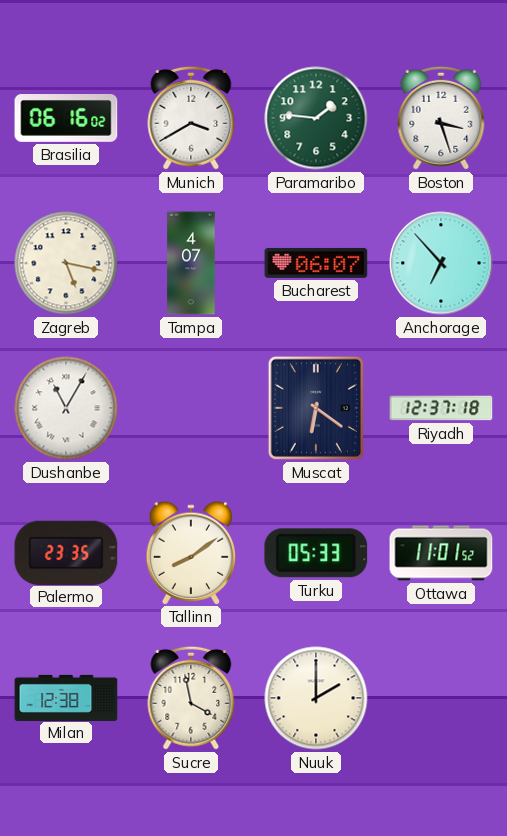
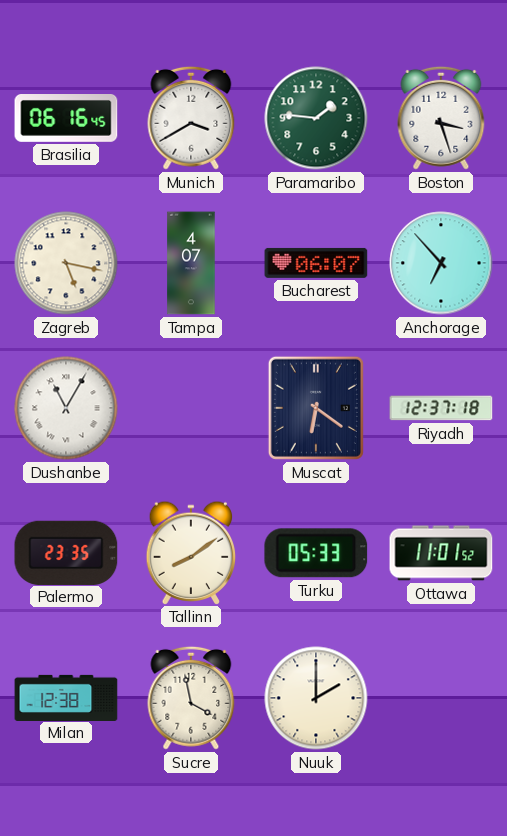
Brasilia: 06:16:02 -> 06:16:45 (66, 119)
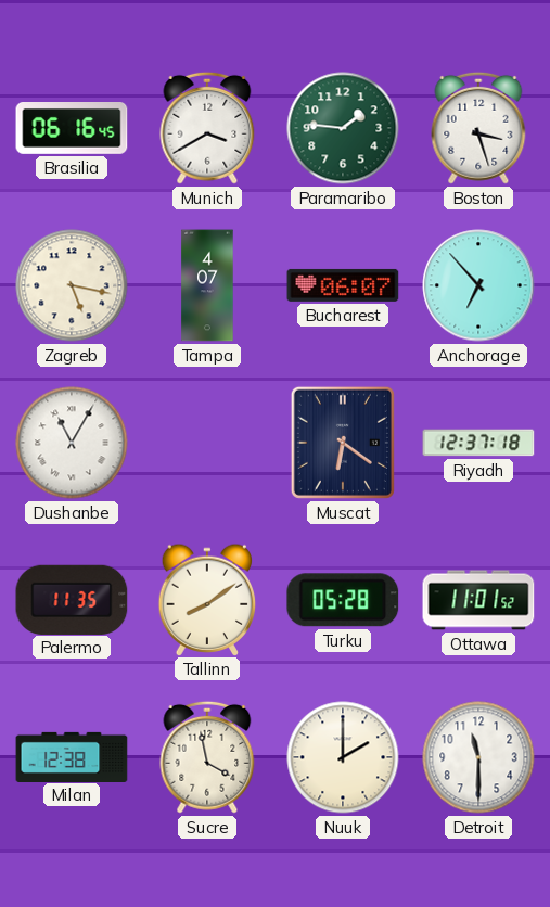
Palermo: 23:35 -> 11:35 (72, 599)
Turku: 05:33 -> 05:28 (343, 600)
Detroit: none -> 11:30 (478, 757)
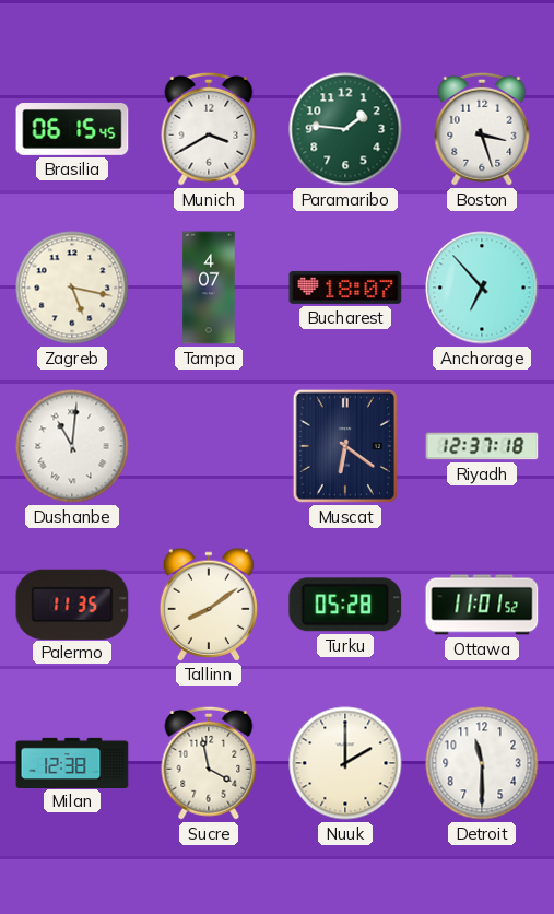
Brasilia: 06:16 -> 06:15 (72, 130)
Bucharest: 06:07 -> 18:07 (345, 288)
Dushanbe: 11:05 -> 11:01 (72, 446)
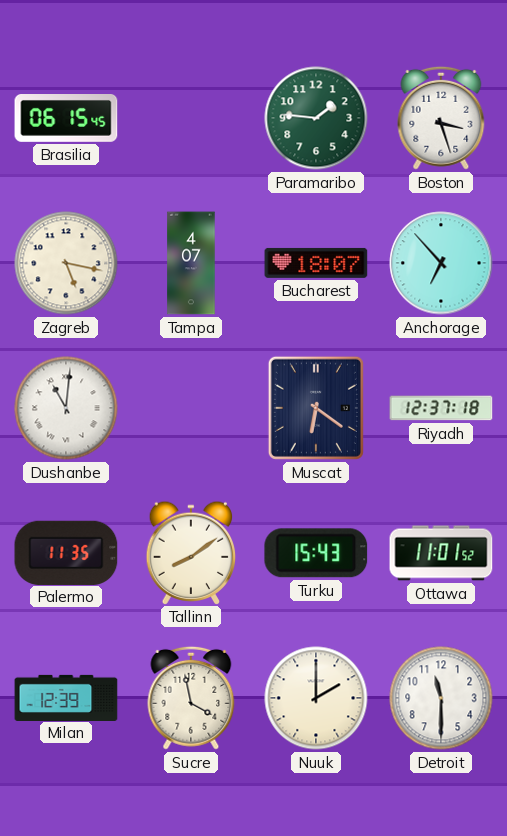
Munich: 3:40 -> none (209, 129)
Turku: 05:28 -> 15:43 (316, 553)
Milan: 12:38 -> 12:39 (66, 697)
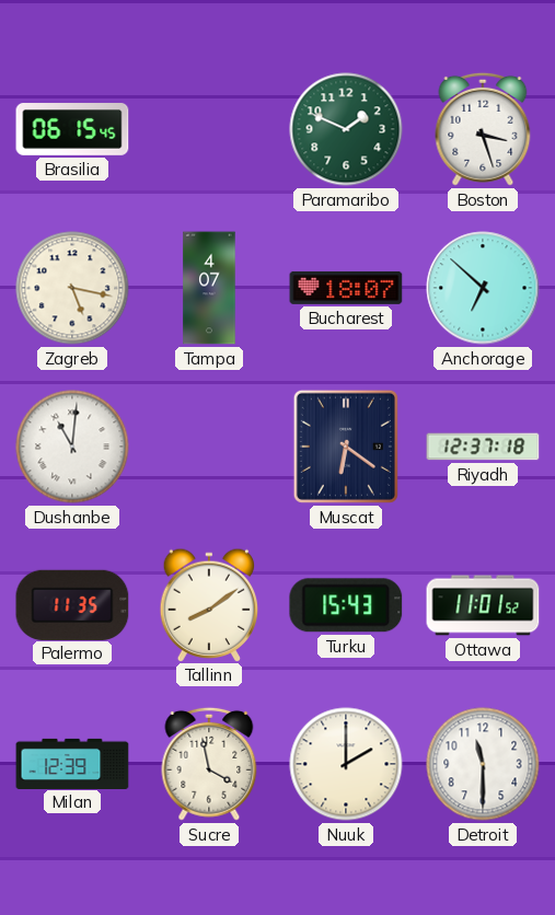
Paramaribo: 1:46 -> 1:49 (346, 129)
Anchorage: 6:53 -> 6:52 (483, 288)
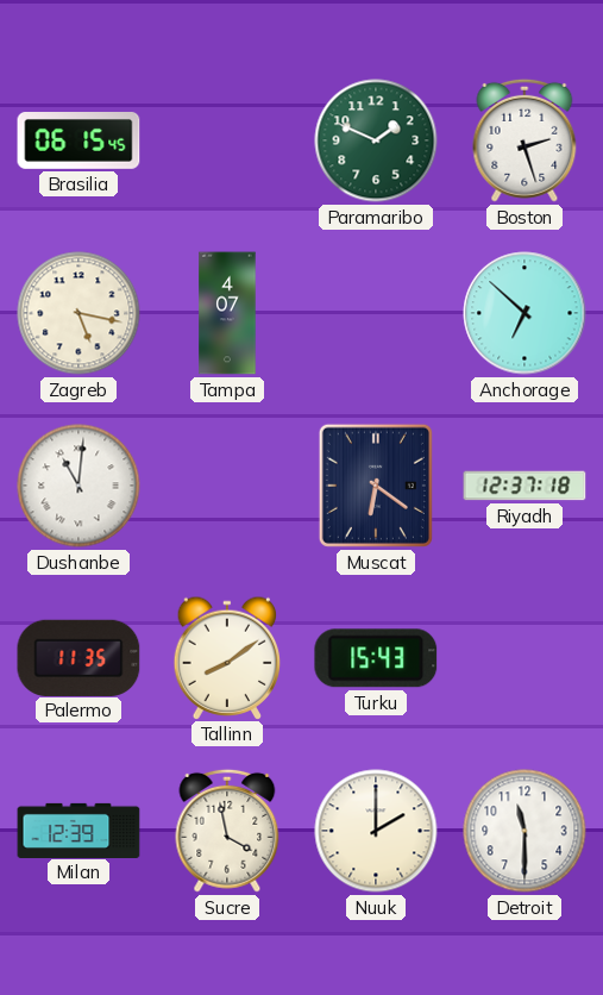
Boston: 3:27 -> 2:27 (525, 140)
Bucharest: 18:07 -> none (346, 288)
Ottawa: 11:01 -> none (483, 605)
